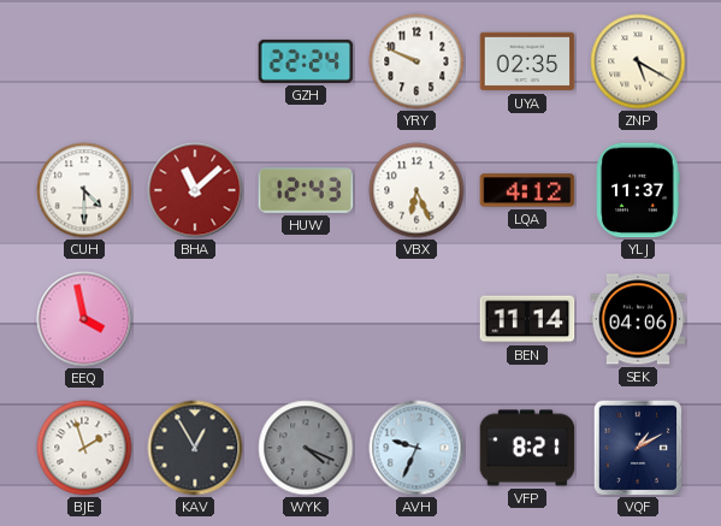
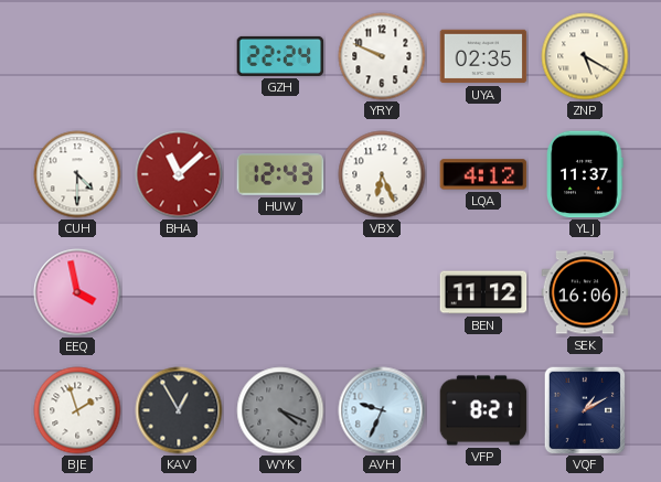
BEN: 11:14 -> 11:12 (483, 292)
SEK: 04:06 -> 16:06 (585, 292)
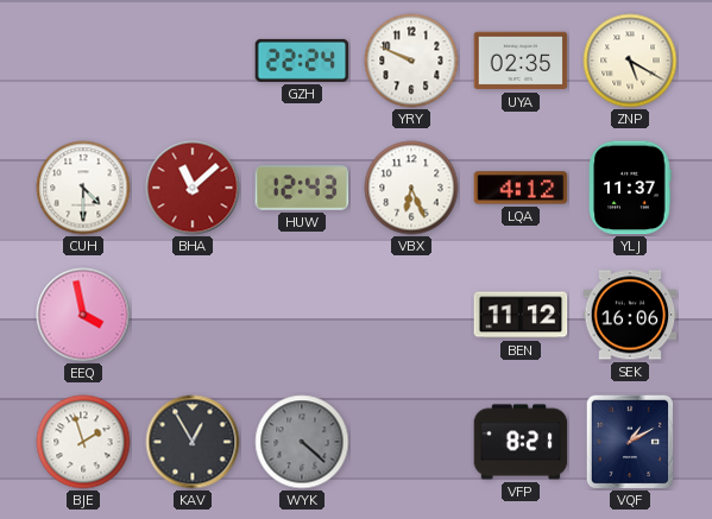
WYK: 4:19 -> 4:22 (302, 442)
AVH: 9:34 -> none (382, 410)
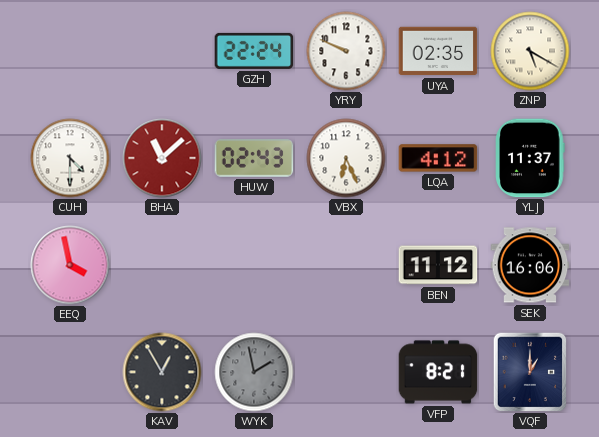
HUW: 12:43 -> 02:43 (254, 158)
BJE: 1:57 -> none (83, 442)
WYK: 4:22 -> 1:58 (254, 372)
VQF: 1:10 -> 1:00 (530, 372)
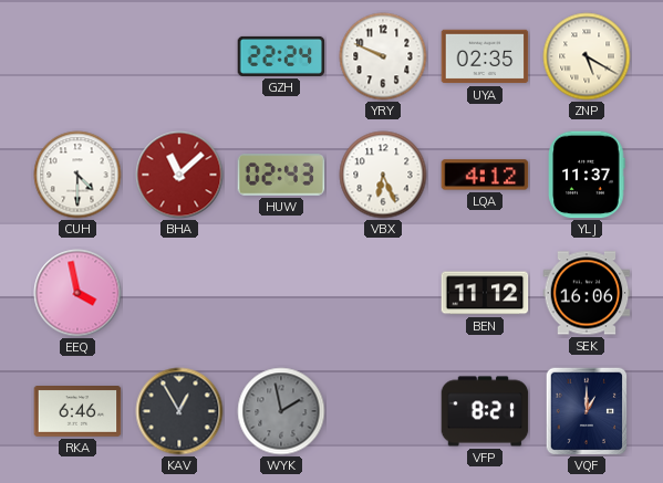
RKA: none -> 6:46 (77, 412)
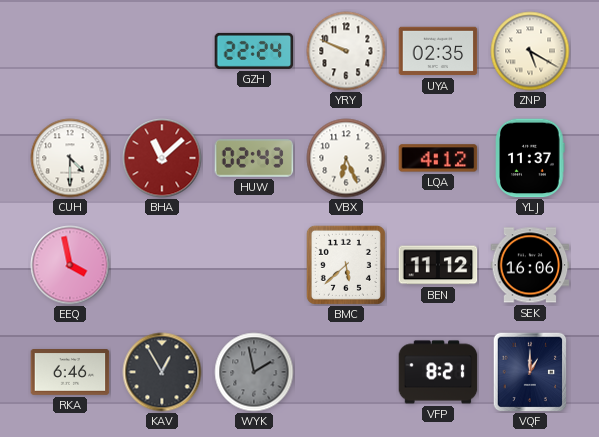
BMC: none -> 5:38 (346, 265)
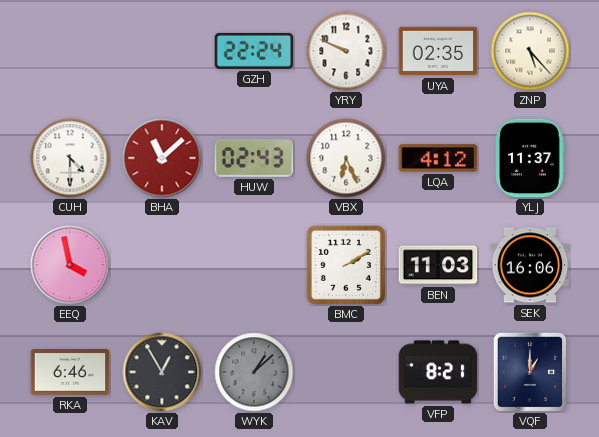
ZNP: 5:20 -> 5:23 (530, 51)
BMC: 5:38 -> 2:10 (346, 265)
BEN: 11:12 -> 11:03 (438, 265)
WYK: 1:58 -> 1:08 (254, 372)
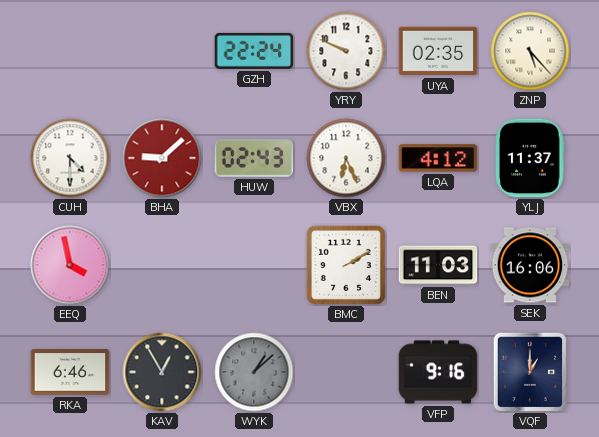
BHA: 11:08 -> 9:08 (162, 158)
VFP: 8:21 -> 9:16 (438, 372)
